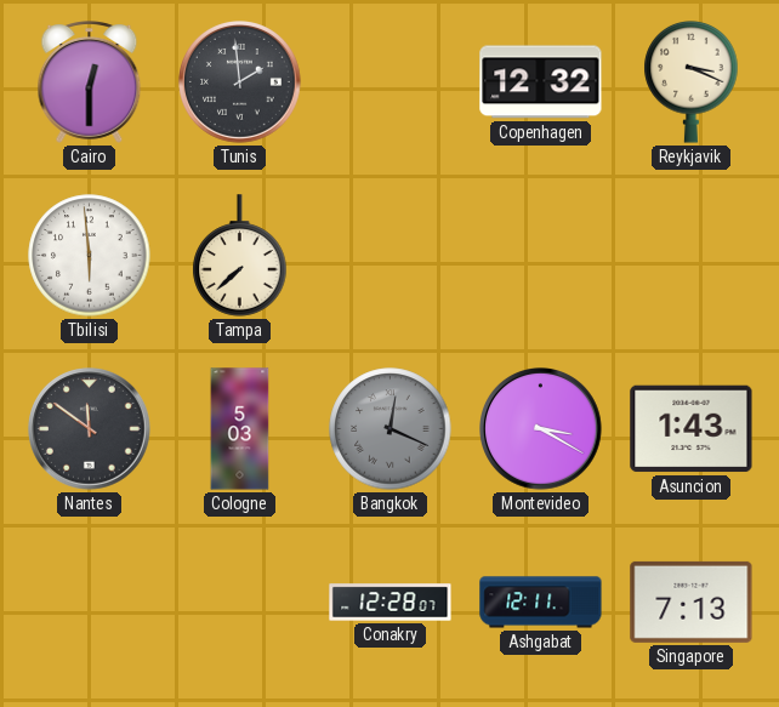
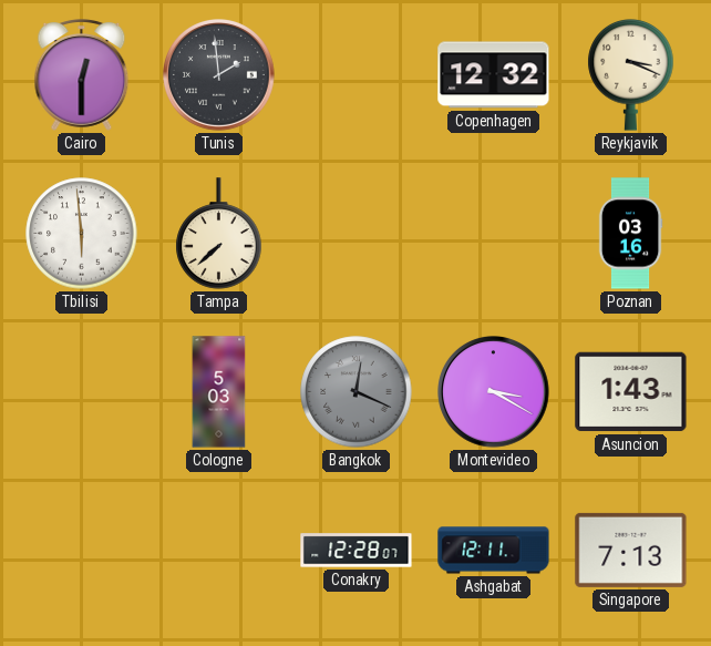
Poznan: none -> 03:16 (630, 234)
Nantes: 11:51 -> none (90, 429)
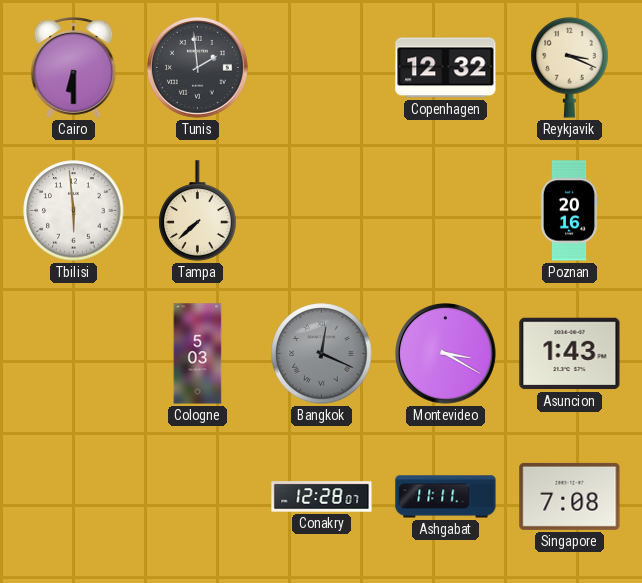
Cairo: 12:30 -> 6:30 (74, 68)
Poznan: 03:16 -> 20:16 (569, 211)
Ashgabat: 12:11 -> 11:11 (446, 497)
Singapore: 7:13 -> 7:08 (570, 496)
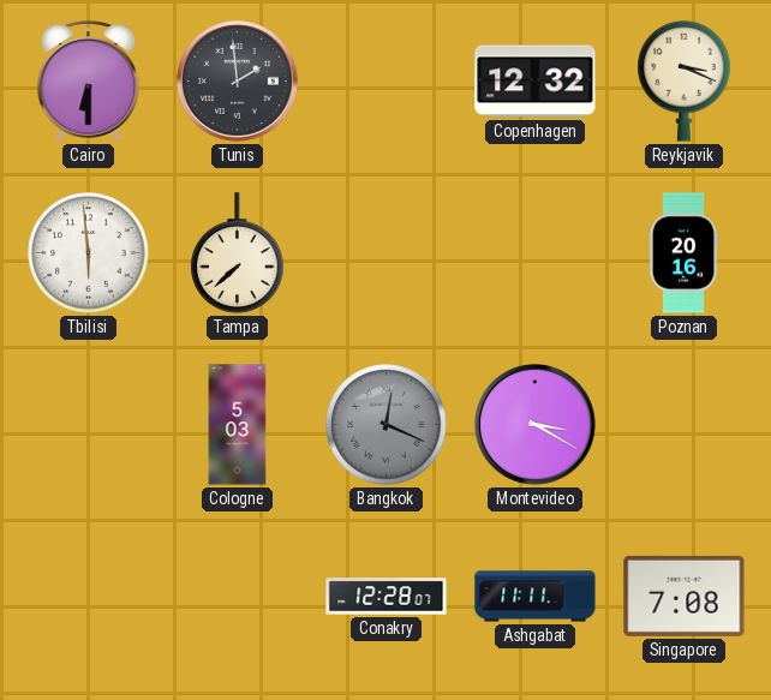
Asuncion: 1:43 -> none (570, 354)
